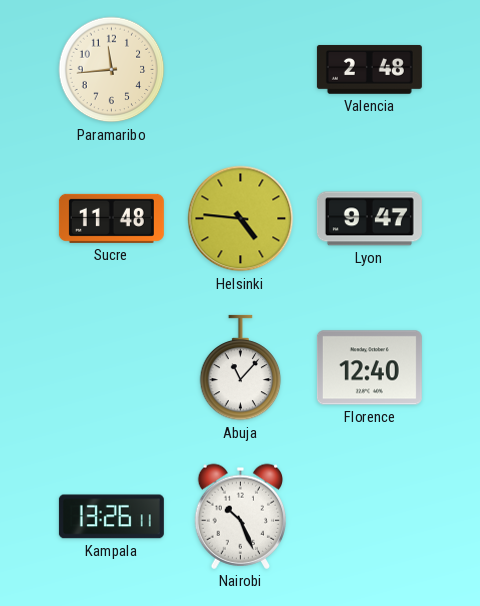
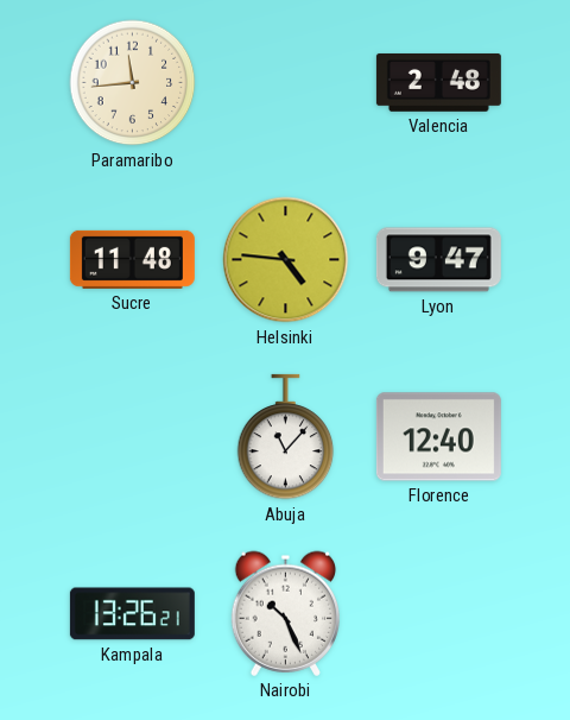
Kampala: 13:26:11 -> 13:26:21 (132, 614)
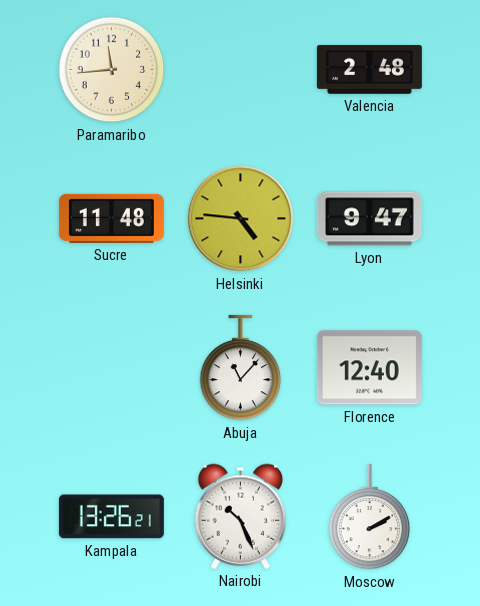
Moscow: none -> 2:10 (370, 517)
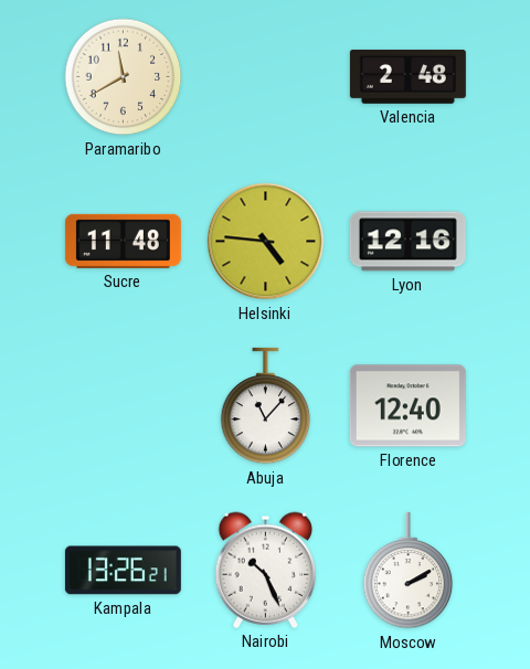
Paramaribo: 11:44 -> 11:40 (124, 77)
Lyon: 9:47 -> 12:16 (407, 242)
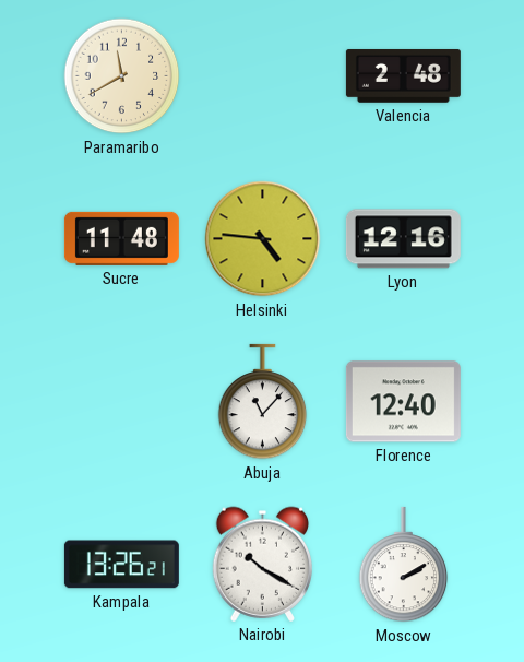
Nairobi: 10:26 -> 10:20 (262, 564)
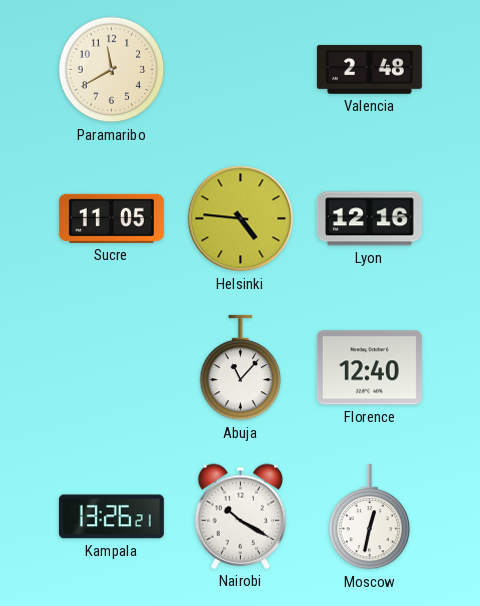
Sucre: 11:48 -> 11:05 (111, 218)
Moscow: 2:10 -> 12:32 (370, 517)
